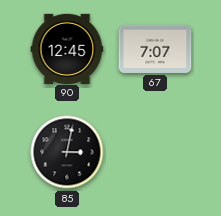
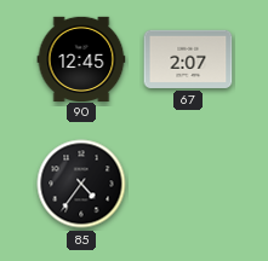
67: 7:07 -> 2:07 (188, 59)
85: 3:02 -> 4:36 (81, 184)
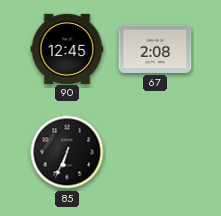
67: 2:07 -> 2:08 (155, 49)
85: 4:36 -> 6:34 (67, 152)
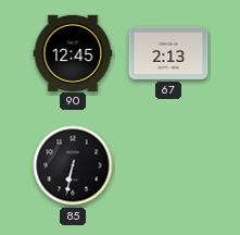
67: 2:08 -> 2:13 (168, 53)
85: 6:34 -> 6:32 (73, 165)
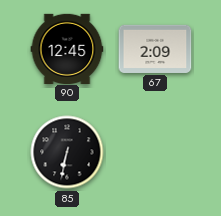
67: 2:13 -> 2:09 (155, 49)
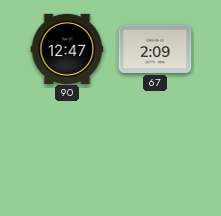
90: 12:45 -> 12:47 (67, 48)
85: 6:32 -> none (67, 152)
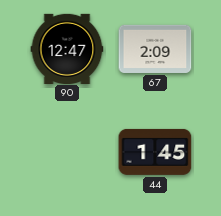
44: none -> 1:45 (155, 152)
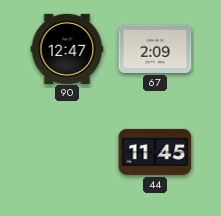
44: 1:45 -> 11:45 (155, 152)
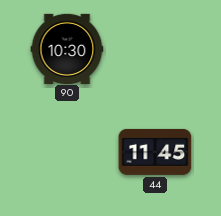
90: 12:47 -> 10:30 (67, 48)
67: 2:09 -> none (155, 49)
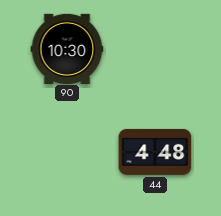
44: 11:45 -> 4:48 (155, 152)
